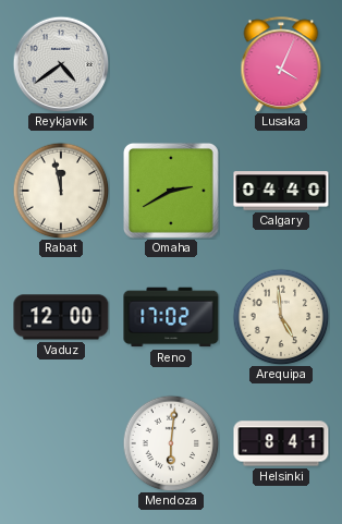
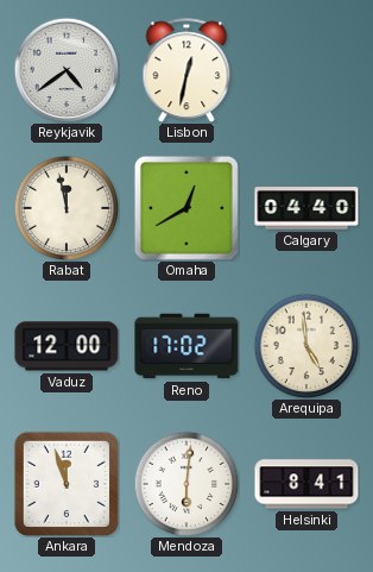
Lisbon: none -> 12:32 (186, 70)
Lusaka: 4:04 -> none (281, 64)
Omaha: 2:40 -> 12:40 (186, 208)
Ankara: none -> 11:57 (67, 484)
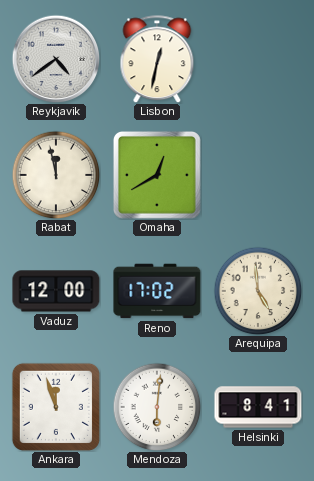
Calgary: 04:40 -> none (306, 208)
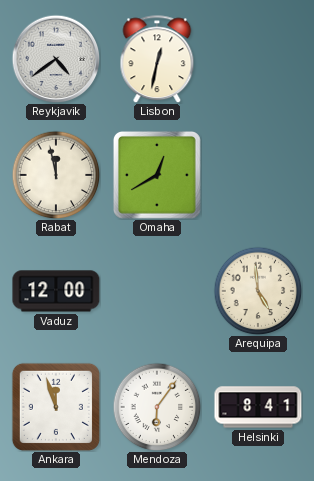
Reno: 17:02 -> none (157, 291)
Mendoza: 6:01 -> 6:06 (157, 407)
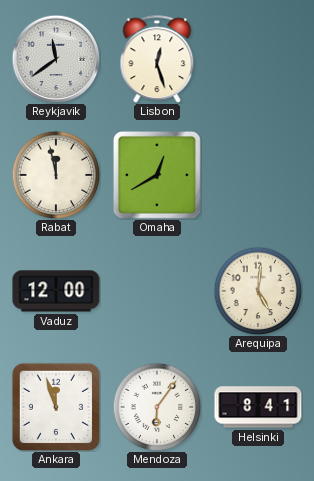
Reykjavik: 4:39 -> 11:39 (56, 59)
Lisbon: 12:32 -> 12:27 (157, 59)
Arequipa: 4:59 -> 5:01 (258, 291)
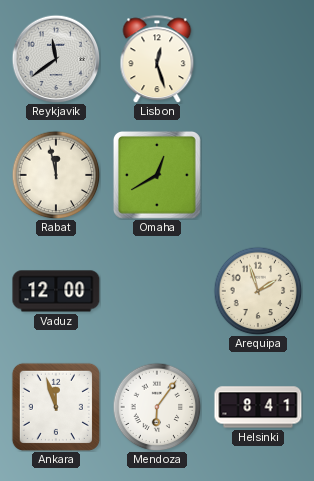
Arequipa: 5:01 -> 1:57 (258, 291)
